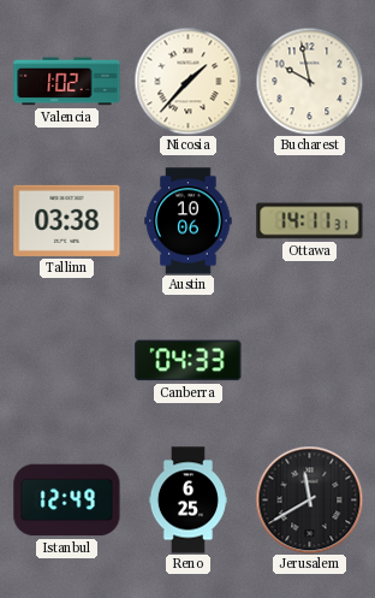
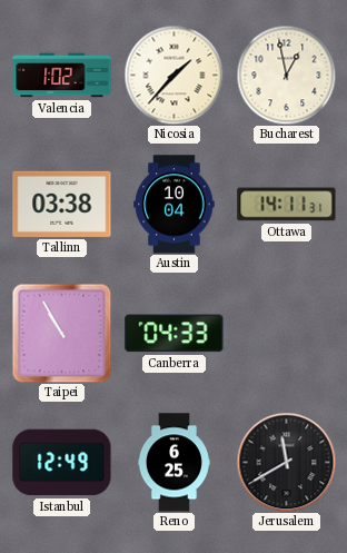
Bucharest: 9:58 -> 12:58 (286, 75)
Austin: 10:06 -> 10:04 (175, 205)
Taipei: none -> 10:55 (61, 333)
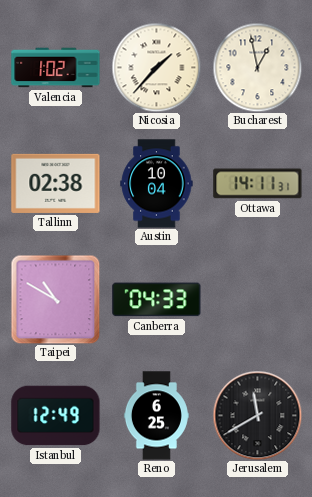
Tallinn: 03:38 -> 02:38 (56, 183)
Taipei: 10:55 -> 10:50 (55, 299)
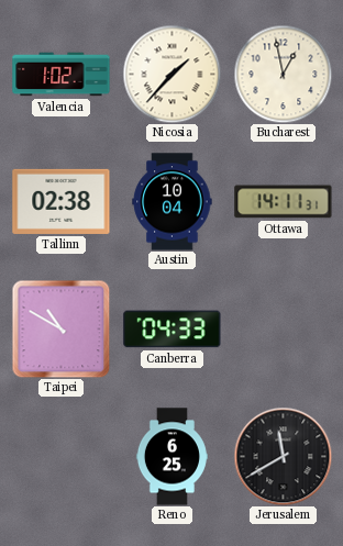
Istanbul: 12:49 -> none (56, 416)
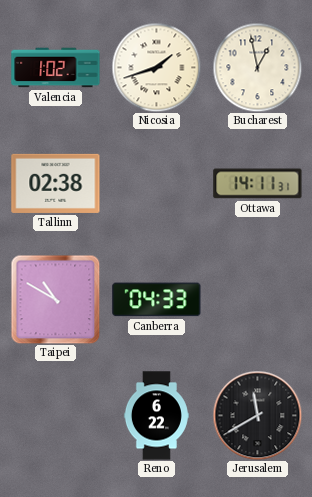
Nicosia: 1:37 -> 1:42 (156, 67)
Austin: 10:04 -> none (173, 202)
Reno: 6:25 -> 6:22 (156, 416)
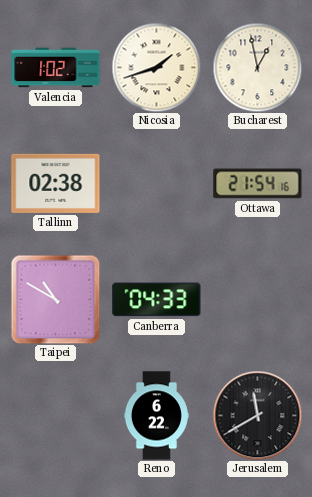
Ottawa: 14:11 -> 21:54 (258, 184)
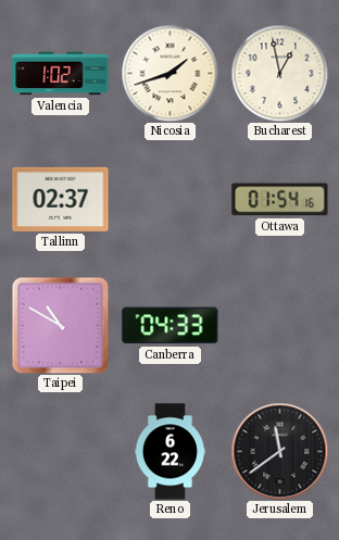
Tallinn: 02:38 -> 02:37 (61, 199)
Ottawa: 21:54 -> 01:54 (280, 200)
Jerusalem: 11:40 -> 11:39 (279, 451)
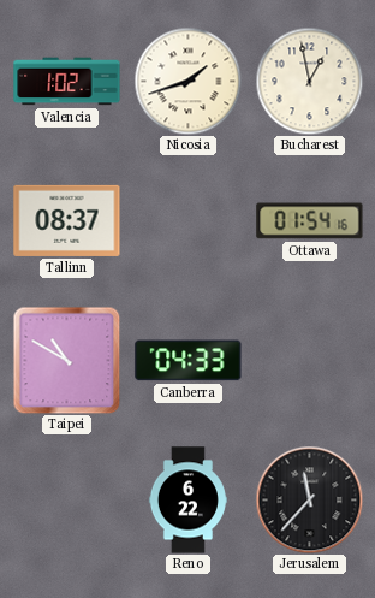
Tallinn: 02:37 -> 08:37 (67, 220)
Jerusalem: 11:39 -> 11:37 (309, 499)
